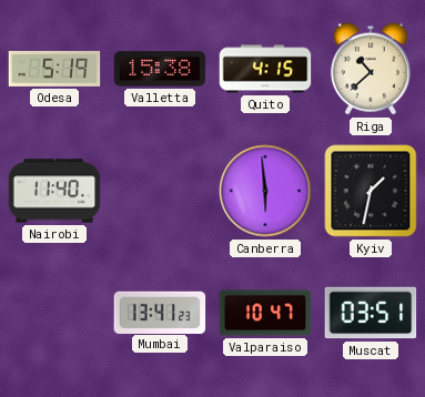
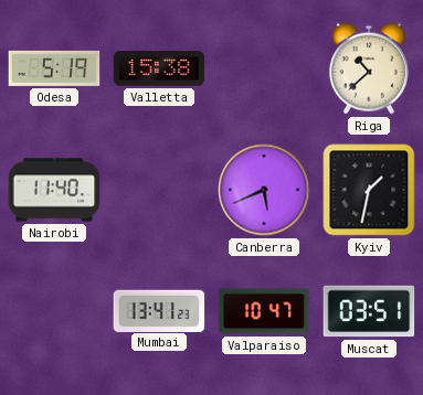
Quito: 4:15 -> none (265, 69)
Canberra: 5:59 -> 5:41 (264, 190)
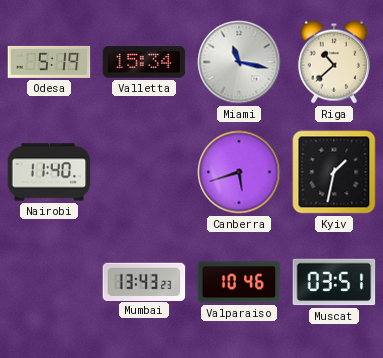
Valletta: 15:38 -> 15:34 (144, 62)
Miami: none -> 11:17 (239, 62)
Canberra: 5:41 -> 5:42 (239, 172)
Mumbai: 13:41 -> 13:43 (144, 281)
Valparaiso: 10:47 -> 10:46 (239, 282)
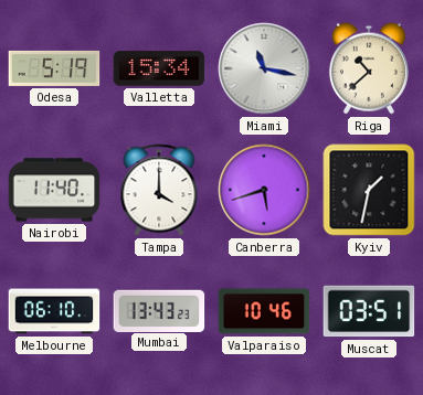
Tampa: none -> 4:00 (159, 190)
Melbourne: none -> 06:10 (54, 311)
